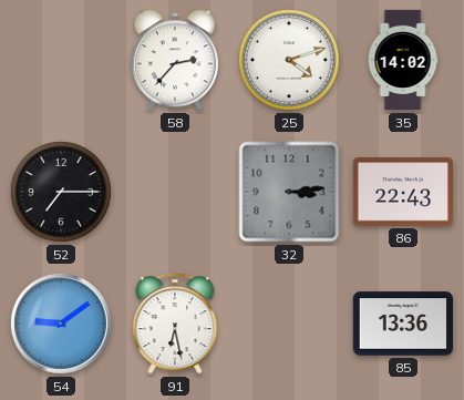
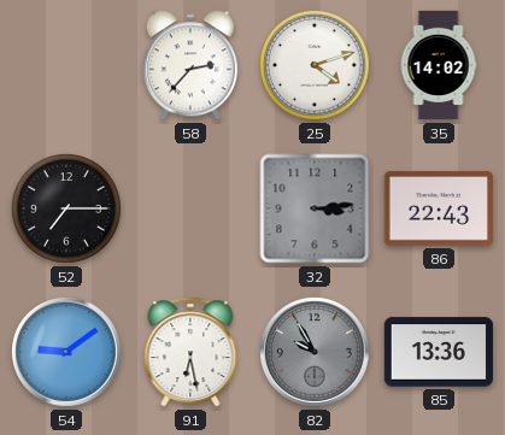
82: none -> 9:55 (316, 353)
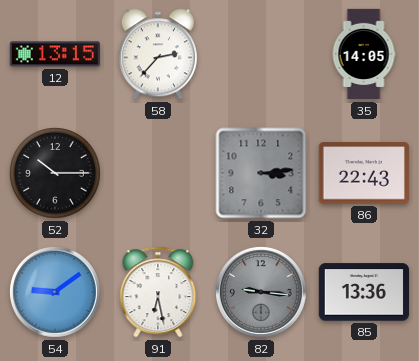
12: none -> 13:15 (54, 54)
25: 4:12 -> none (316, 66)
35: 14:02 -> 14:05 (364, 54)
52: 7:15 -> 10:15 (56, 174)
82: 9:55 -> 9:16 (262, 293)
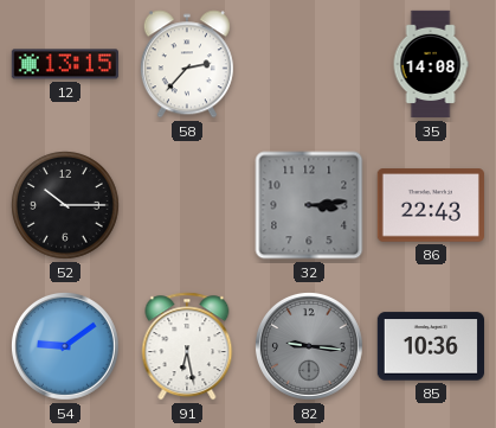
35: 14:05 -> 14:08 (431, 64)
85: 13:36 -> 10:36 (430, 346)
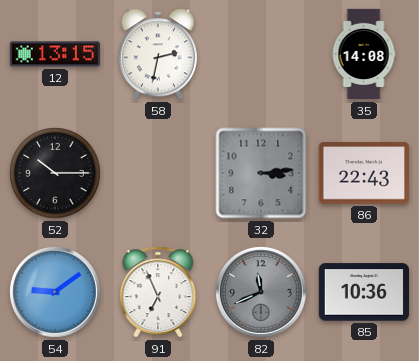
58: 2:37 -> 2:32 (158, 54)
91: 6:28 -> 6:56 (158, 292)
82: 9:16 -> 11:41 (262, 293)
